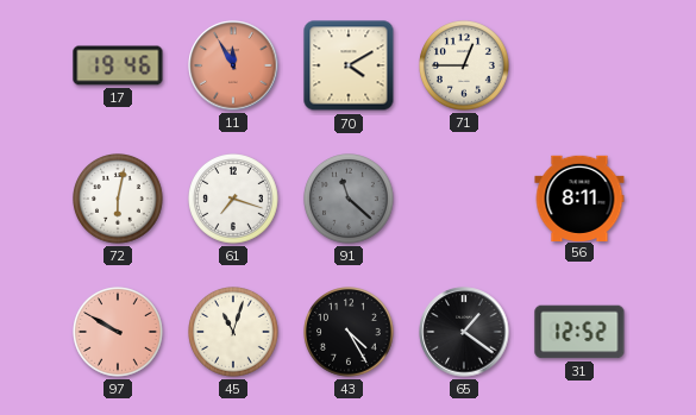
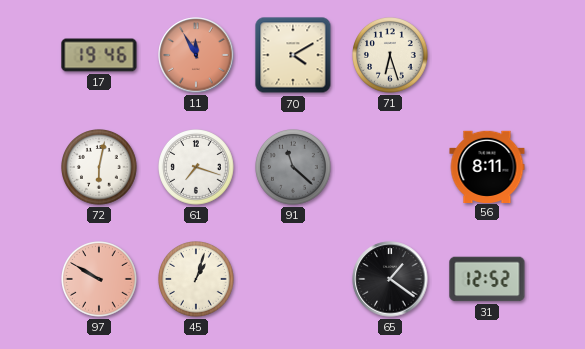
71: 12:45 -> 6:27 (391, 56)
45: 11:03 -> 1:03 (197, 280)
43: 4:25 -> none (350, 333)
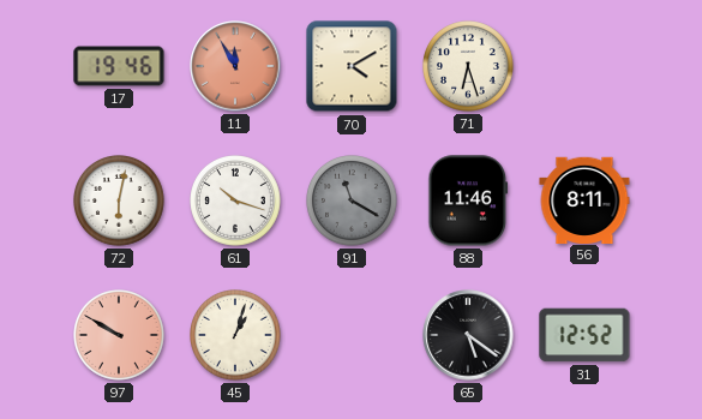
61: 7:18 -> 10:18 (236, 202)
91: 11:22 -> 11:20 (353, 202)
88: none -> 11:46 (468, 200)
65: 1:21 -> 5:21 (468, 335)
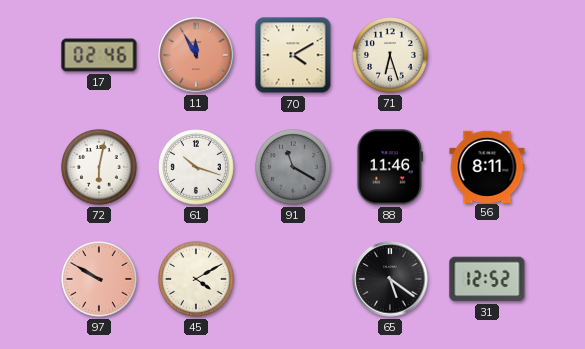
17: 19:46 -> 02:46 (99, 55)
45: 1:03 -> 4:10 (197, 280)
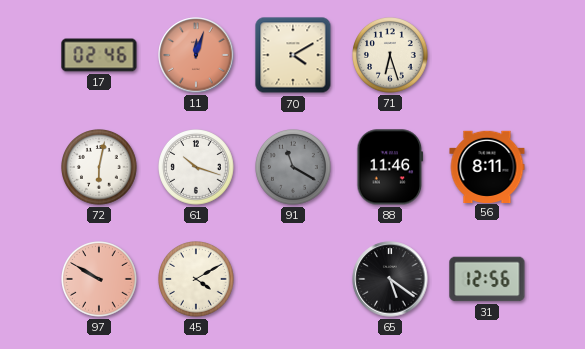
11: 11:55 -> 12:03 (196, 55)
31: 12:52 -> 12:56 (487, 279)
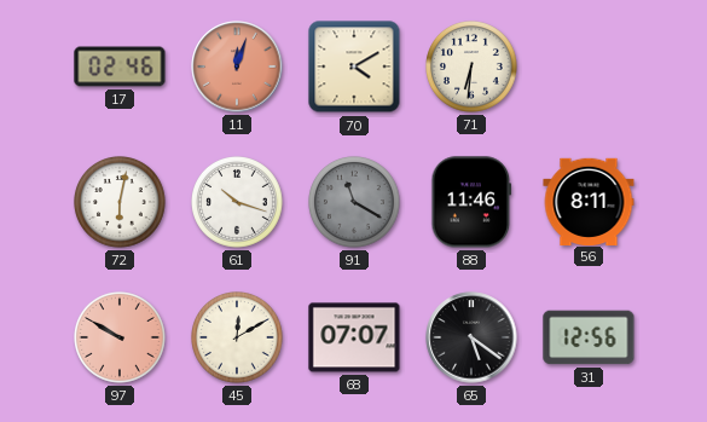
71: 6:27 -> 6:31 (473, 68)
45: 4:10 -> 12:10 (238, 339)
68: none -> 07:07 (354, 337)
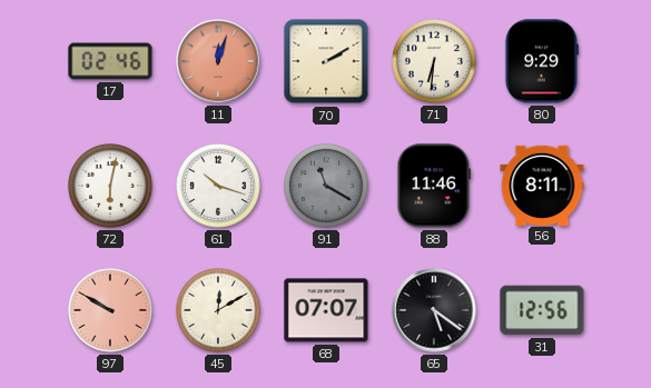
70: 4:10 -> 2:10 (326, 61)
80: none -> 9:29 (542, 61)
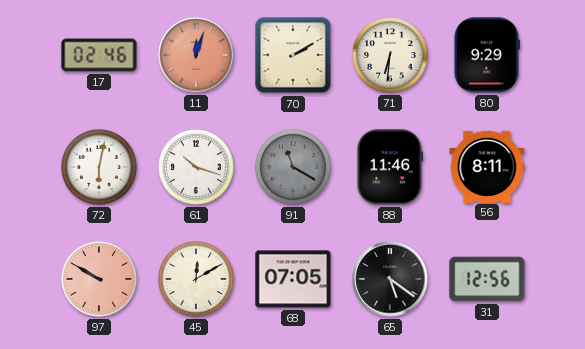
68: 07:07 -> 07:05 (293, 279)
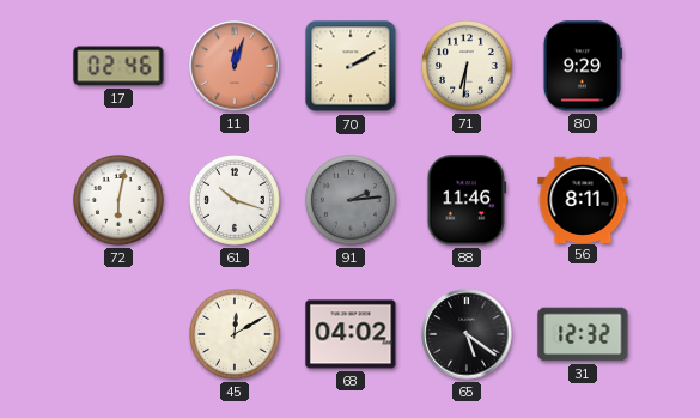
91: 11:20 -> 2:14 (352, 201)
97: 9:50 -> none (100, 280)
68: 07:05 -> 04:02 (351, 334)
31: 12:56 -> 12:32 (583, 334)
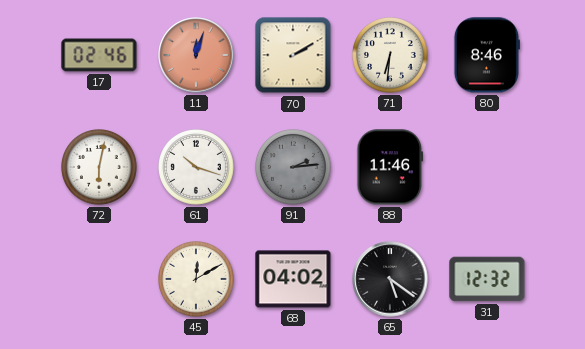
80: 9:29 -> 8:46 (487, 55)
56: 8:11 -> none (583, 199)
